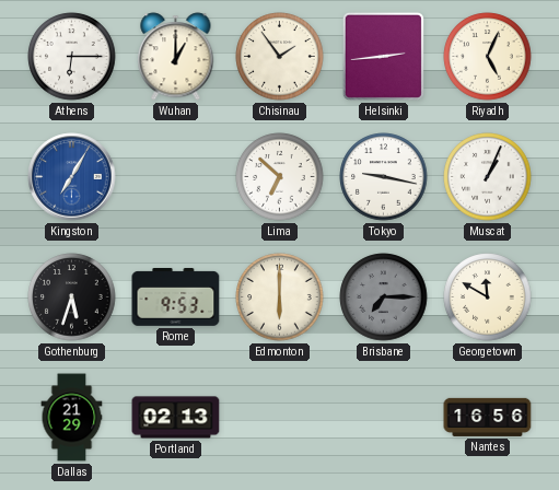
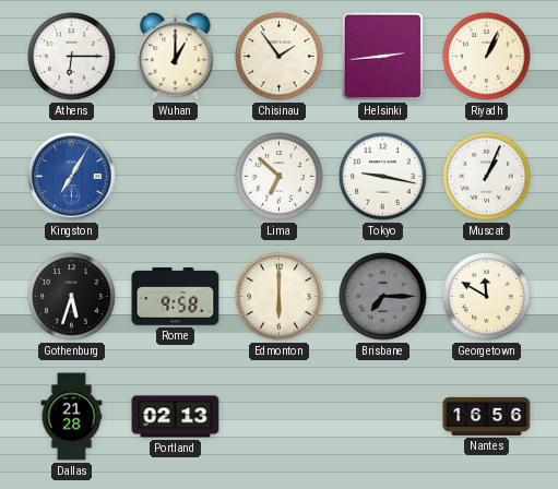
Riyadh: 5:04 -> 1:04 (487, 57)
Rome: 9:53 -> 9:58 (176, 297)
Dallas: 21:29 -> 21:28 (72, 417)
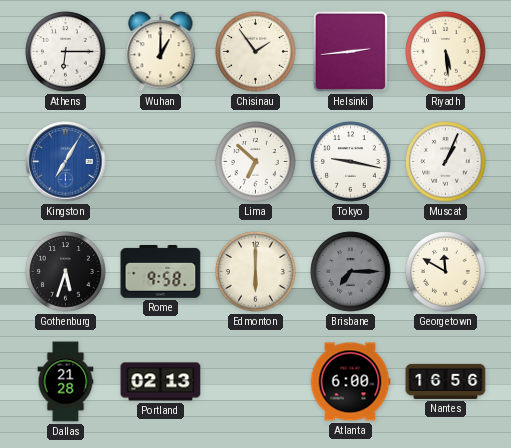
Riyadh: 1:04 -> 5:29 (446, 52)
Atlanta: none -> 6:00 (350, 382)
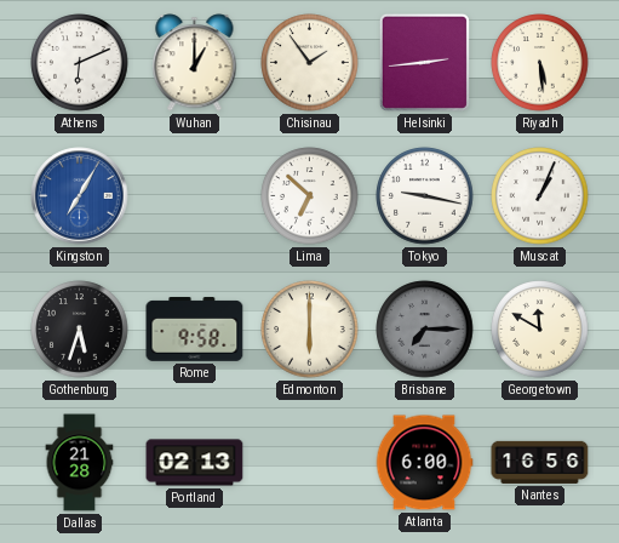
Athens: 6:15 -> 6:11 (80, 63)
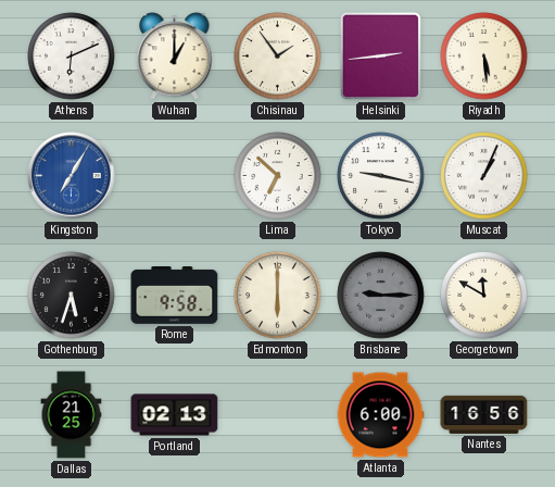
Brisbane: 7:15 -> 9:15 (381, 296)
Dallas: 21:28 -> 21:25 (72, 415)
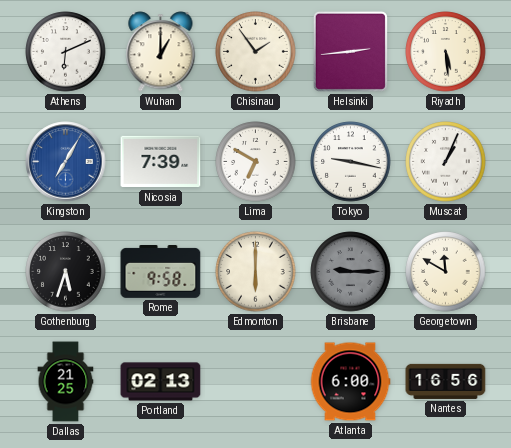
Nicosia: none -> 7:39 (161, 162)
Lima: 6:52 -> 6:50 (256, 162)
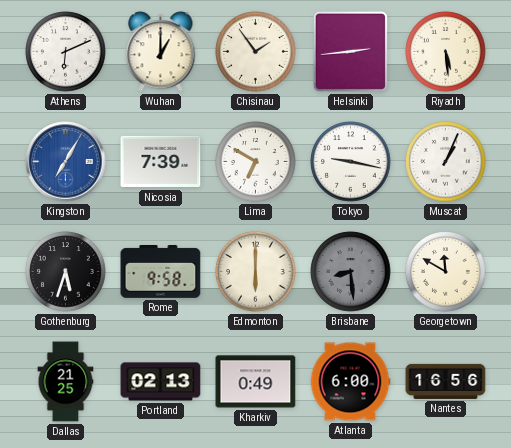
Brisbane: 9:15 -> 8:29 (351, 272)
Kharkiv: none -> 0:49 (256, 382)
